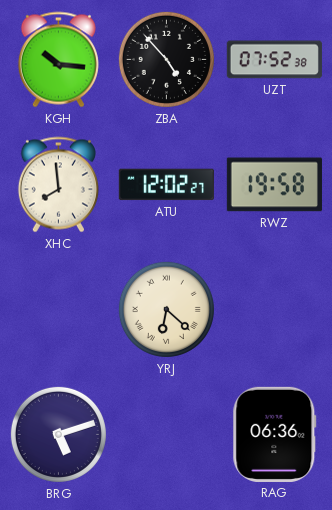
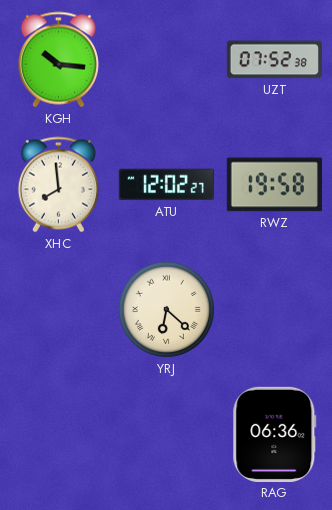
ZBA: 4:53 -> none (166, 59)
BRG: 5:12 -> none (58, 434)
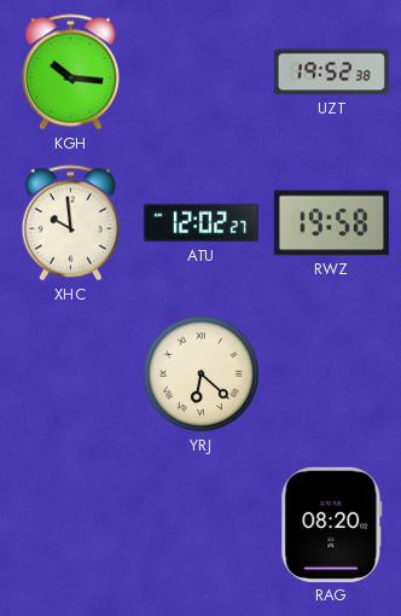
UZT: 07:52 -> 19:52 (331, 72)
XHC: 7:59 -> 9:59 (70, 223)
RAG: 06:36 -> 08:20 (332, 524)
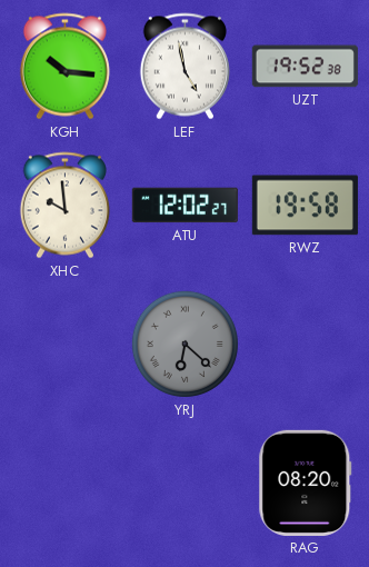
LEF: none -> 4:58 (184, 67)
YRJ dial: cream -> grey (184, 344)
